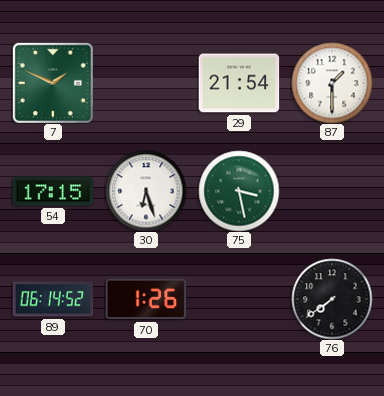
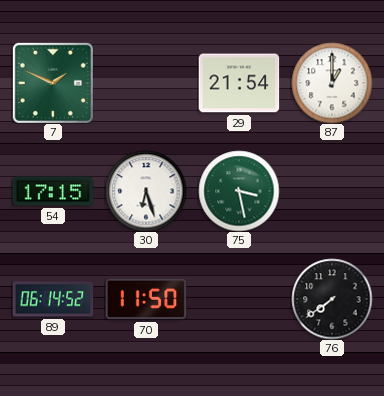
87: 1:30 -> 1:00 (332, 83)
70: 1:26 -> 11:50 (146, 299)
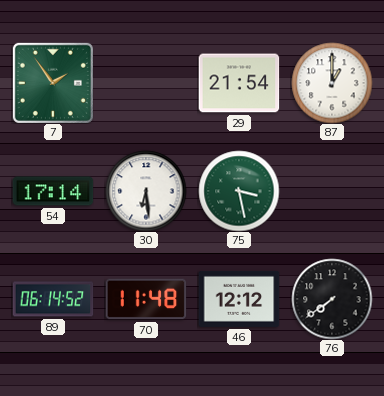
7: 1:49 -> 1:54 (53, 83)
54: 17:15 -> 17:14 (53, 191)
30: 6:27 -> 6:29 (146, 191)
70: 11:50 -> 11:48 (146, 299)
46: none -> 12:12 (239, 299)
